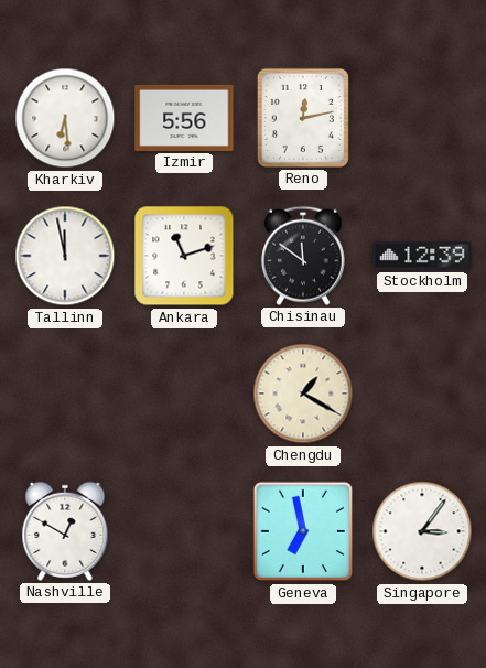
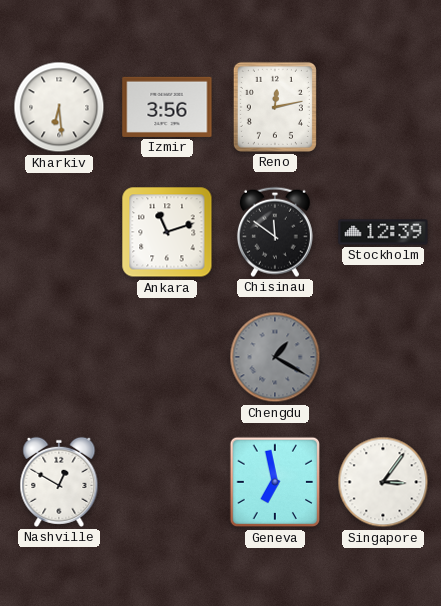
Izmir: 5:56 -> 3:56 (167, 107)
Tallinn: 11:58 -> none (65, 256)
Chengdu dial: cream -> grey (275, 357)
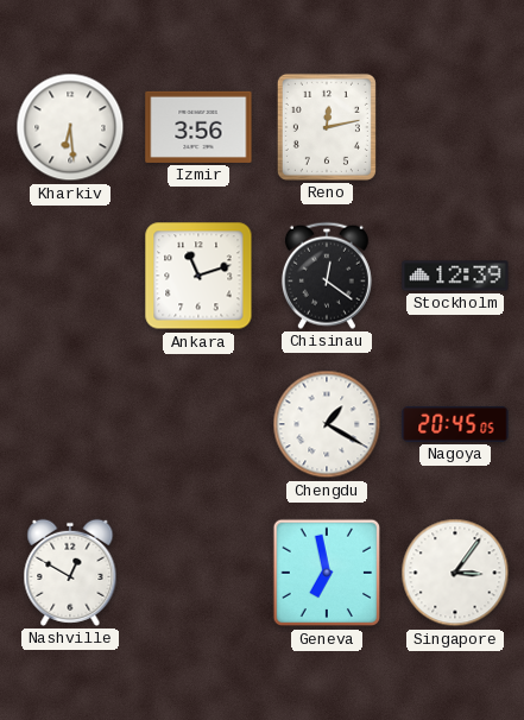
Chisinau: 11:51 -> 12:21 (327, 276)
Chengdu dial: grey -> white (327, 424)
Nagoya: none -> 20:45 (455, 424)
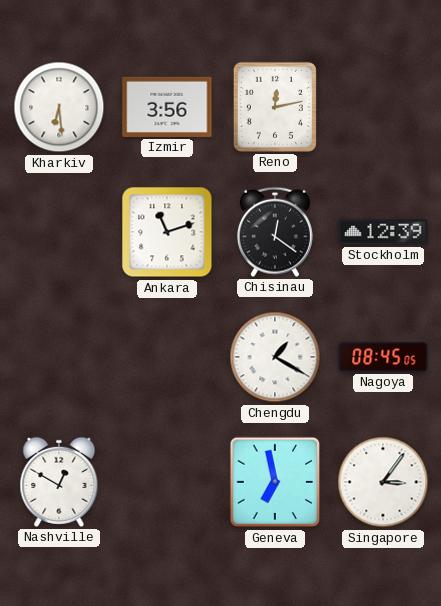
Nagoya: 20:45 -> 08:45 (383, 357)
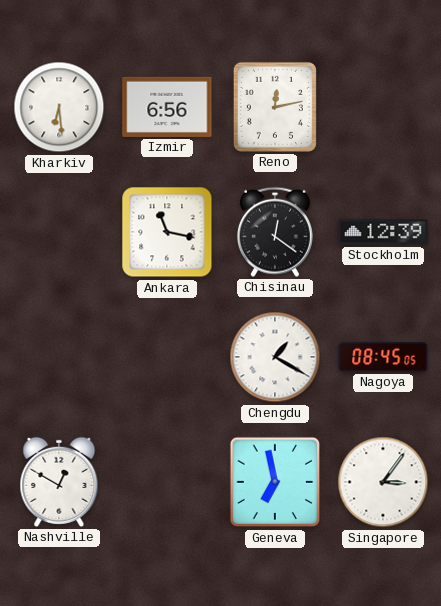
Izmir: 3:56 -> 6:56 (167, 107)
Ankara: 11:12 -> 11:17 (167, 232)
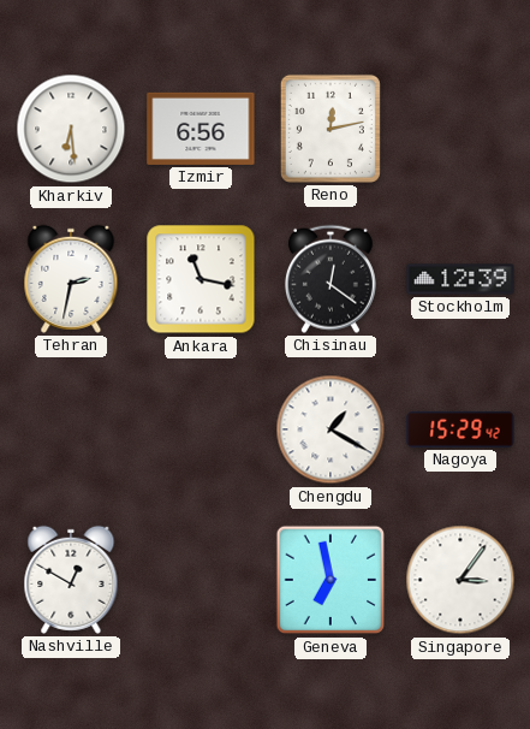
Tehran: none -> 2:32 (71, 279)
Nagoya: 08:45 -> 15:29 (460, 429)
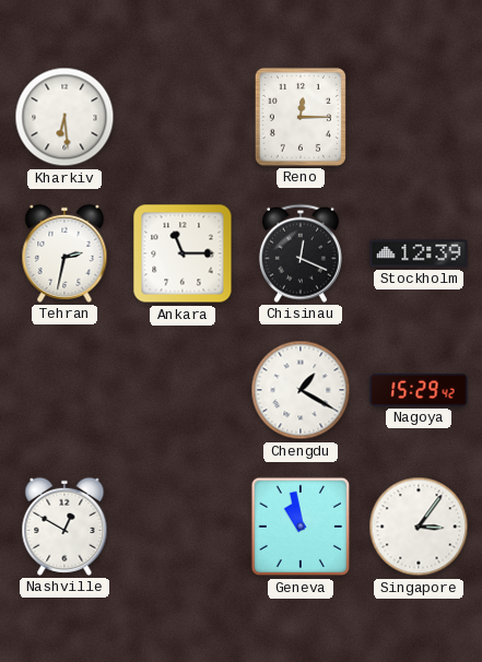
Izmir: 6:56 -> none (201, 129)
Reno: 12:13 -> 12:15 (301, 117)
Ankara: 11:17 -> 11:15 (183, 253)
Chisinau: 12:21 -> 12:19 (301, 253)
Geneva: 6:58 -> 10:58 (301, 527)
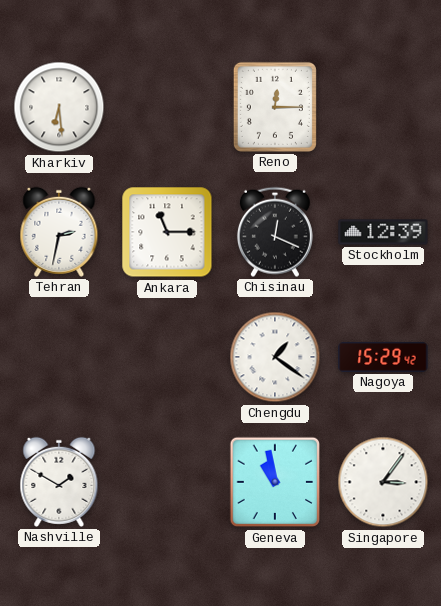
Chengdu: 1:20 -> 1:21 (275, 357)
Nashville: 12:50 -> 1:50 (59, 482)
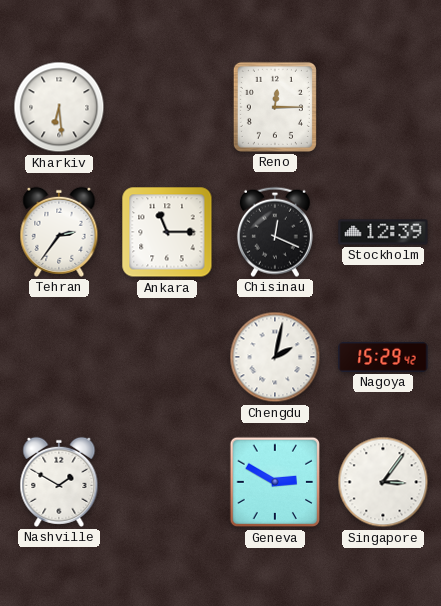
Tehran: 2:32 -> 2:36 (59, 232)
Chengdu: 1:21 -> 2:02 (275, 357)
Geneva: 10:58 -> 2:50 (275, 482)
